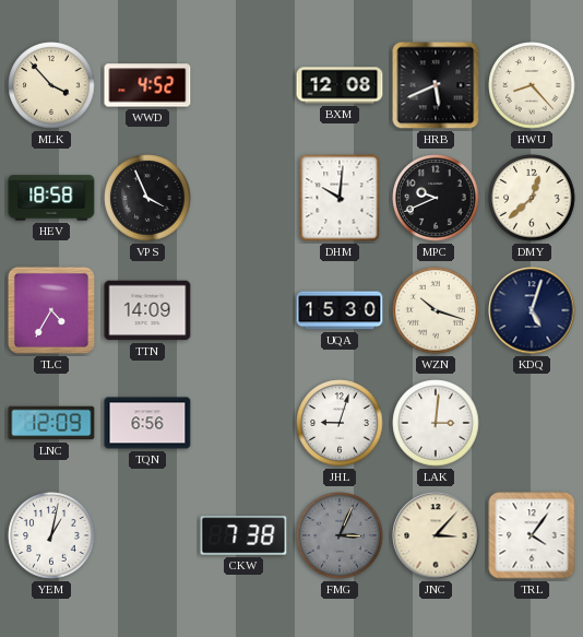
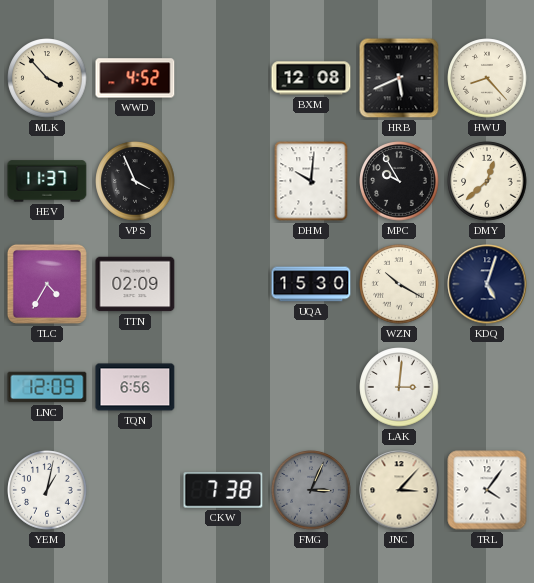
HEV: 18:58 -> 11:37 (47, 181)
MPC: 9:41 -> 9:55 (399, 181)
TTN: 14:09 -> 02:09 (135, 284)
WZN: 10:18 -> 10:20 (399, 284)
JHL: 9:03 -> none (340, 423)
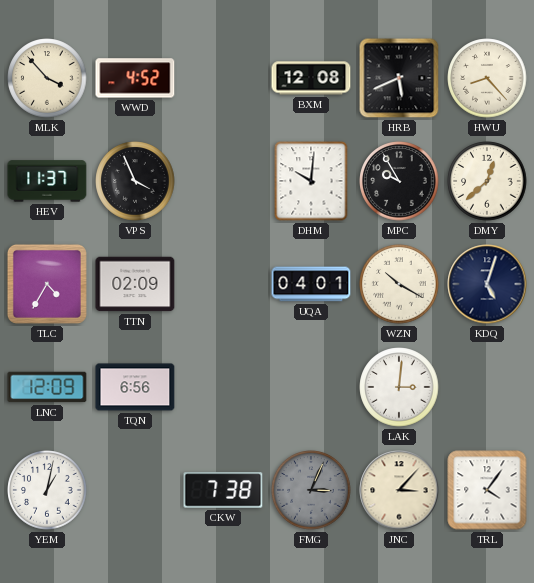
UQA: 15:30 -> 04:01 (311, 284)
